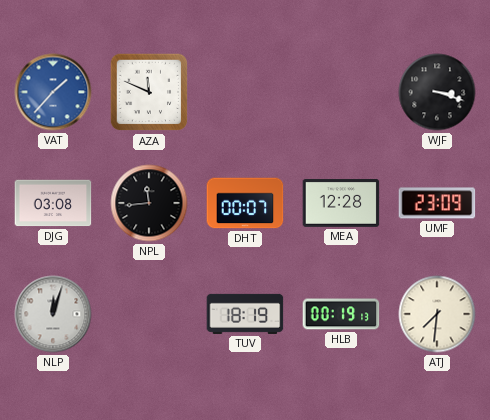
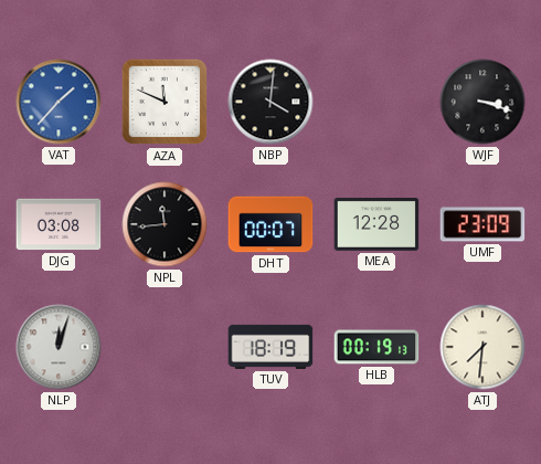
NBP: none -> 4:01 (270, 102)
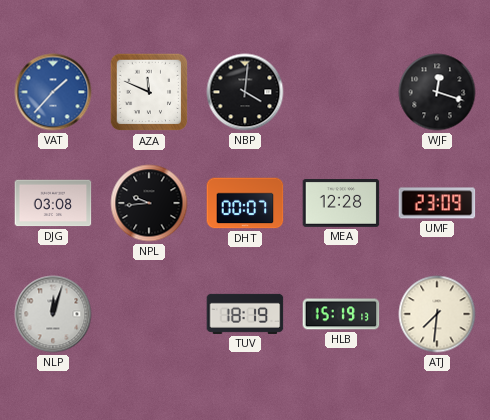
WJF: 3:18 -> 12:18 (437, 92)
NPL: 11:44 -> 9:44 (149, 203)
HLB: 00:19 -> 15:19 (341, 314)
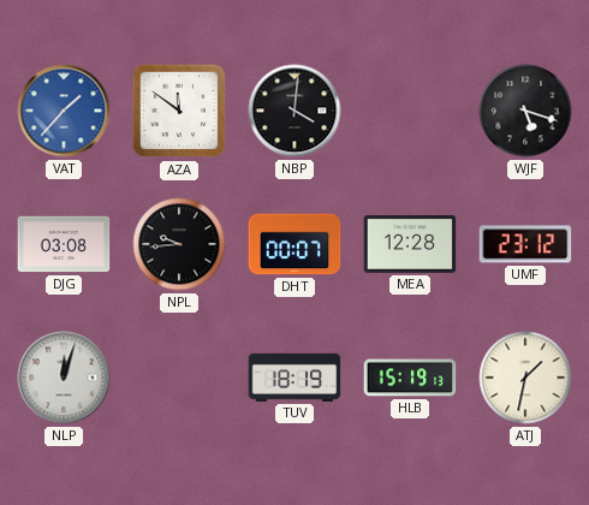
AZA: 11:49 -> 11:51 (179, 111)
WJF: 12:18 -> 5:18 (525, 111)
UMF: 23:09 -> 23:12 (525, 244)
ATJ: 7:31 -> 1:32 (525, 378)
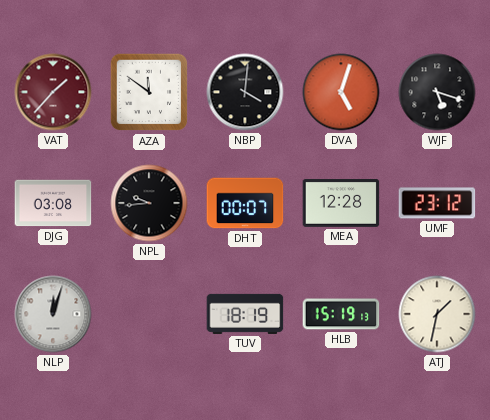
VAT dial: blue -> burgundy (53, 92)
DVA: none -> 5:03 (341, 92)
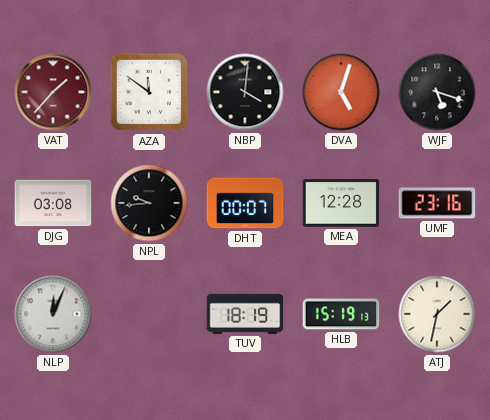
UMF: 23:12 -> 23:16 (437, 203)
NLP: 12:03 -> 12:04 (53, 314)
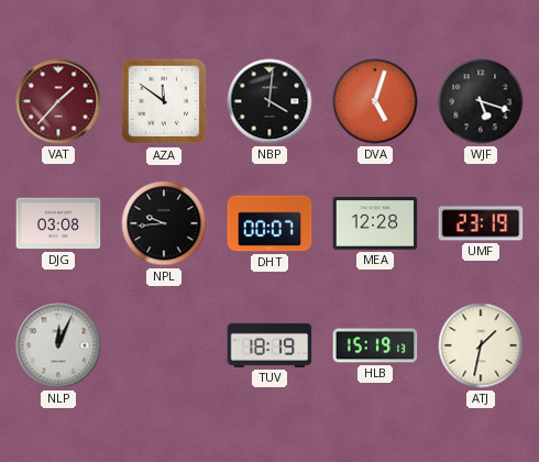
UMF: 23:16 -> 23:19 (481, 223)
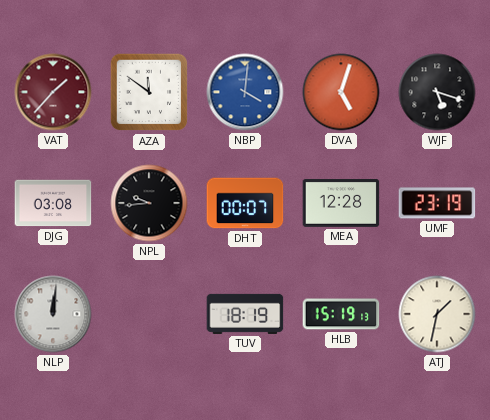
NBP dial: black -> blue (245, 92)
NLP: 12:04 -> 12:01 (53, 314)
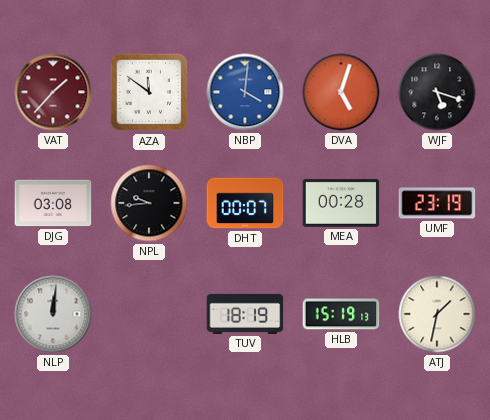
MEA: 12:28 -> 00:28 (341, 204)
